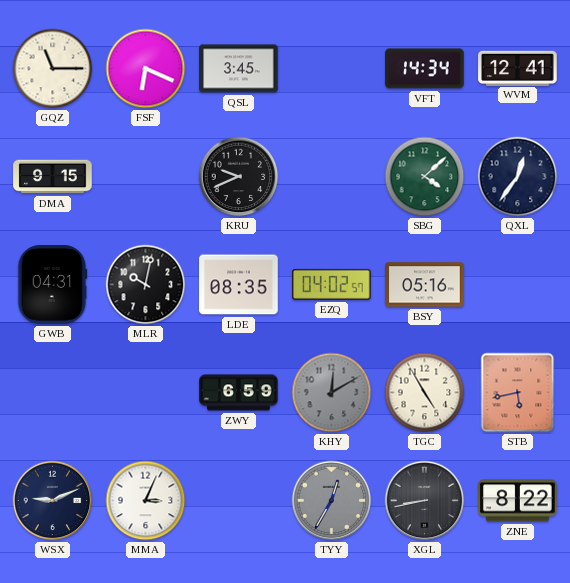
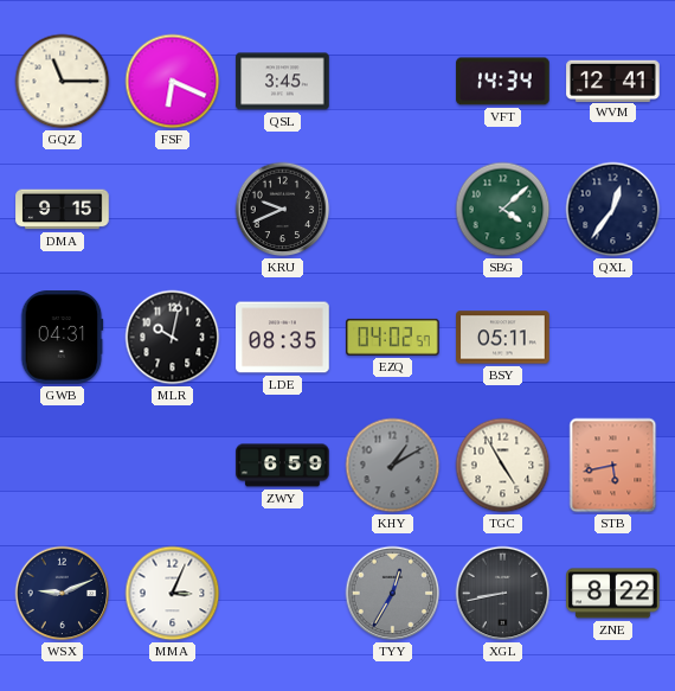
BSY: 05:16 -> 05:11 (503, 338)
KHY: 12:10 -> 1:10 (393, 466)
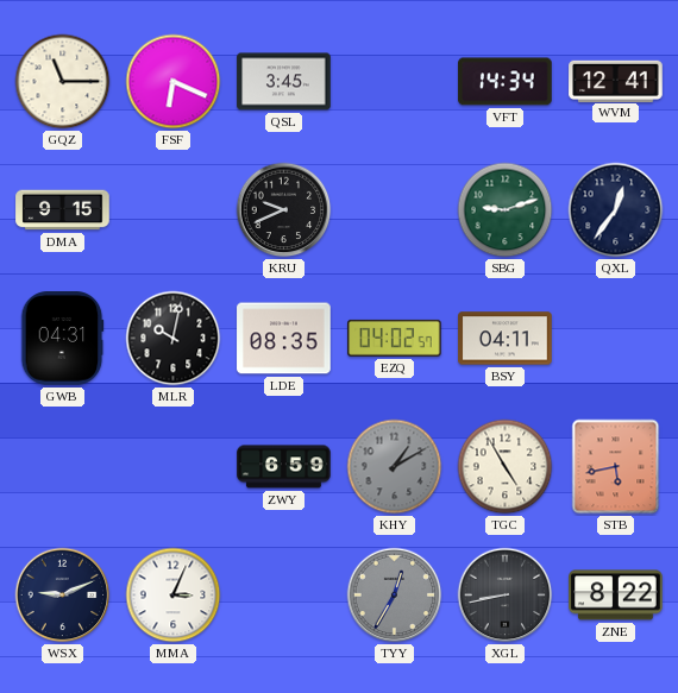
SBG: 4:08 -> 9:12 (506, 210)
BSY: 05:11 -> 04:11 (506, 339)
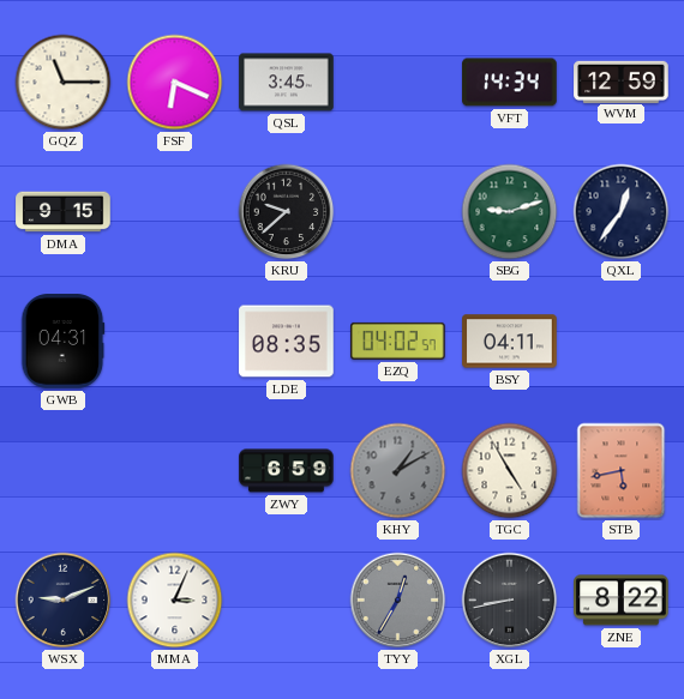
WVM: 12:41 -> 12:59 (622, 82)
KRU: 9:41 -> 9:38 (287, 212)
MLR: 10:02 -> none (174, 339)
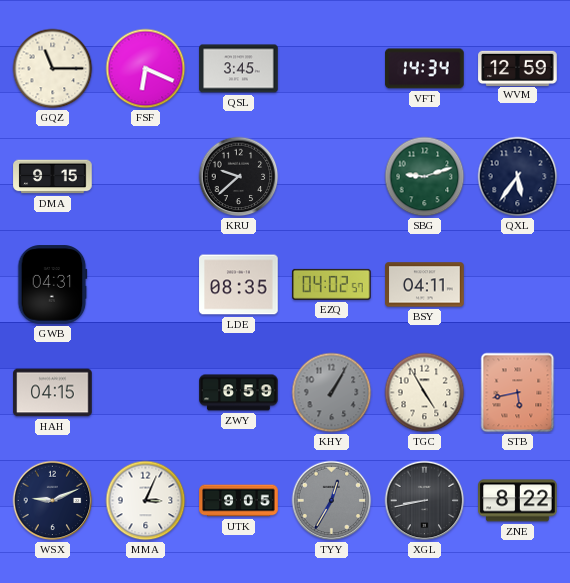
QXL: 12:36 -> 5:36 (518, 177)
HAH: none -> 04:15 (53, 393)
KHY: 1:10 -> 1:05 (332, 393)
UTK: none -> 9:05 (239, 501)
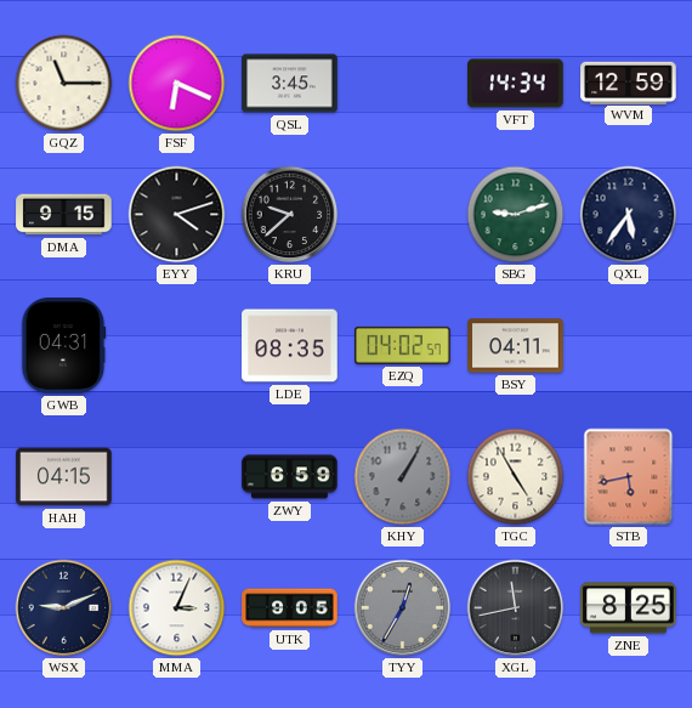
EYY: none -> 4:12 (177, 215)
XGL: 8:43 -> 11:43 (516, 608)
ZNE: 8:22 -> 8:25 (629, 608)
